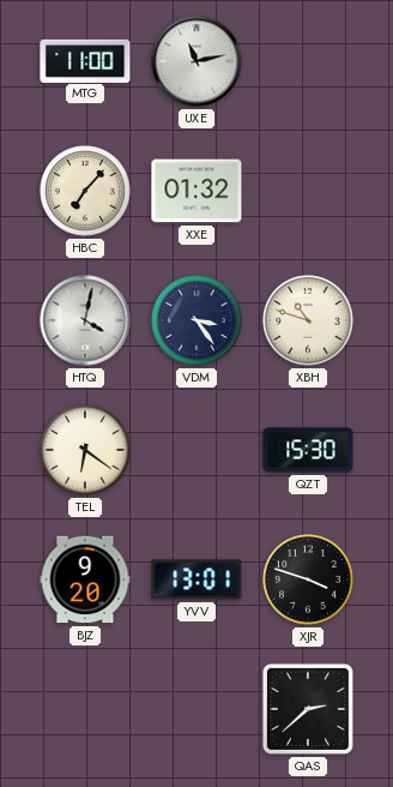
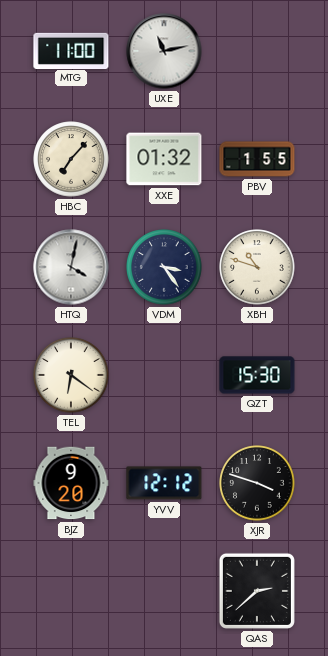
PBV: none -> 1:55 (257, 159)
YVV: 13:01 -> 12:12 (164, 483)
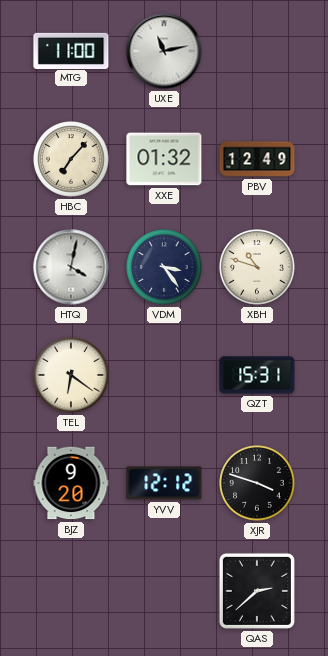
PBV: 1:55 -> 12:49 (257, 159)
QZT: 15:30 -> 15:31 (257, 375)
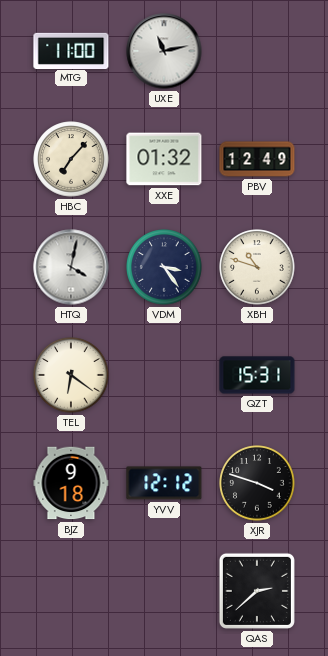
BJZ: 9:20 -> 9:18 (71, 483)
